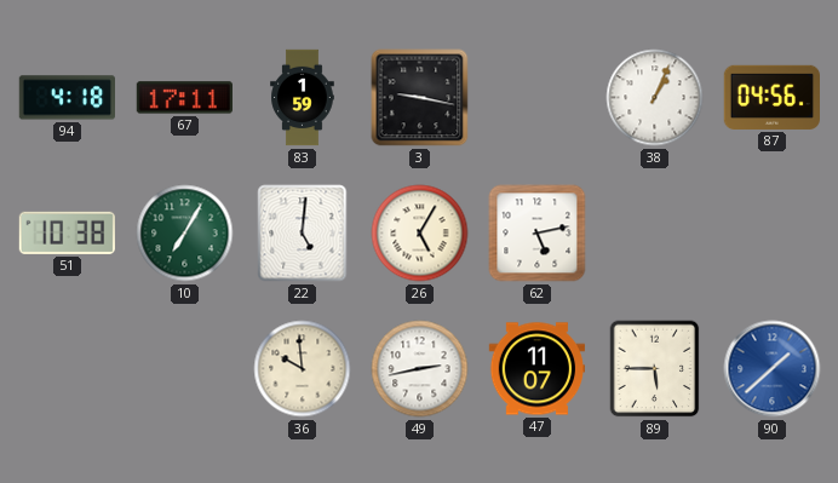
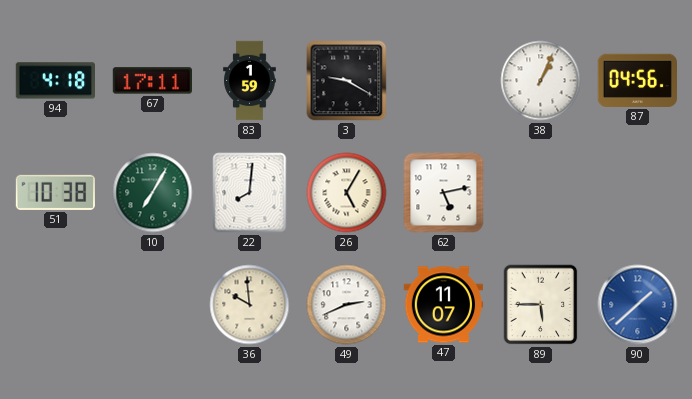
3: 9:17 -> 9:20 (347, 81)
22: 5:01 -> 8:01 (250, 193)
49: 2:43 -> 2:41 (347, 305)
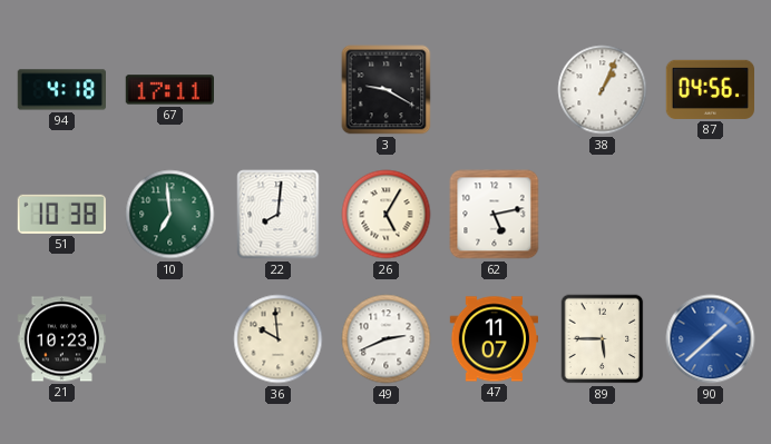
83: 1:59 -> none (250, 81)
10: 7:05 -> 6:59 (170, 215)
21: none -> 10:23 (62, 339)
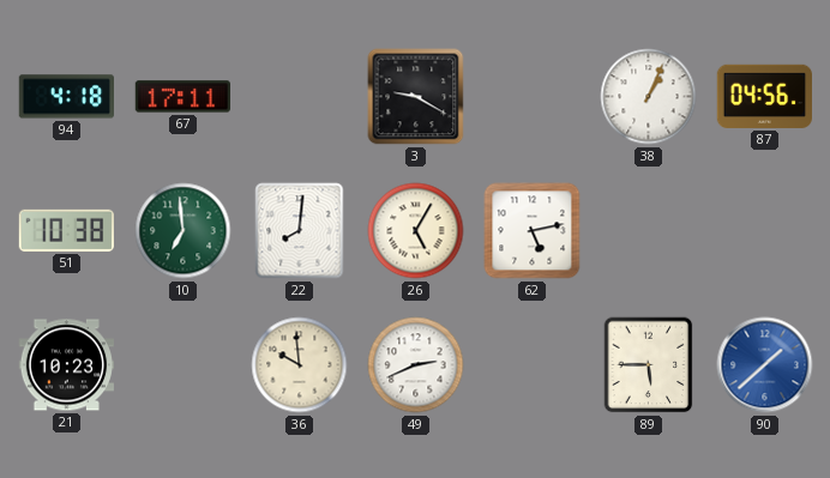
47: 11:07 -> none (495, 339)
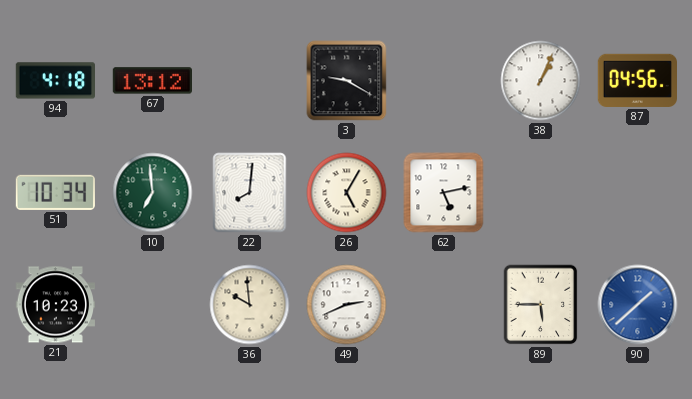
67: 17:11 -> 13:12 (152, 81)
51: 10:38 -> 10:34 (55, 192)
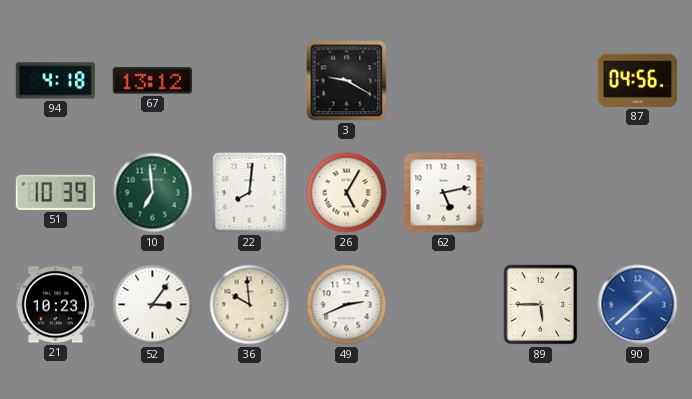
38: 1:04 -> none (541, 81)
51: 10:34 -> 10:39 (55, 192)
52: none -> 3:06 (153, 305)
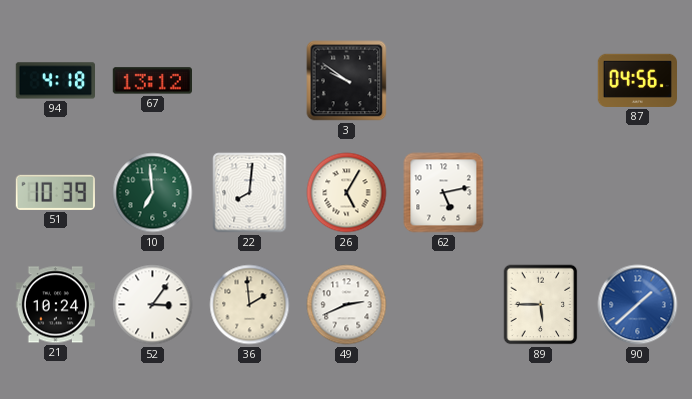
3: 9:20 -> 9:51 (347, 81)
21: 10:23 -> 10:24 (56, 305)
36: 9:59 -> 1:59 (250, 305)
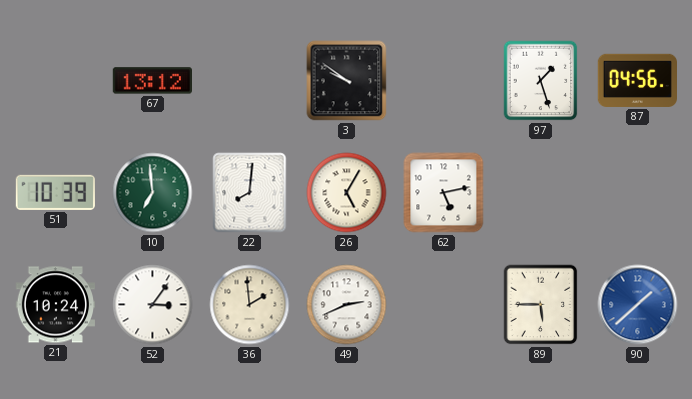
94: 4:18 -> none (56, 81)
97: none -> 1:27 (541, 81)
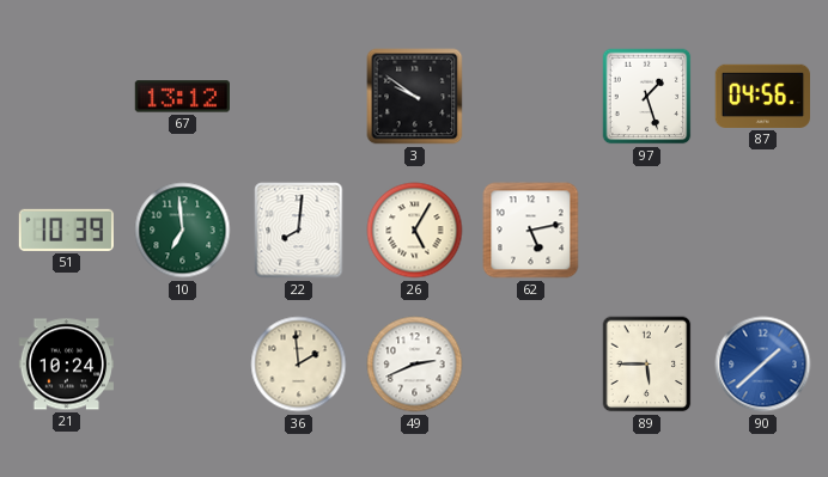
52: 3:06 -> none (153, 305)
